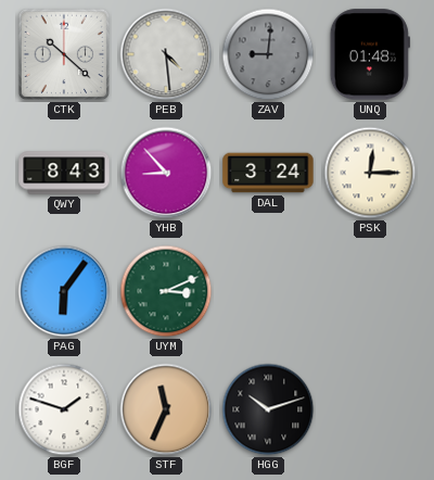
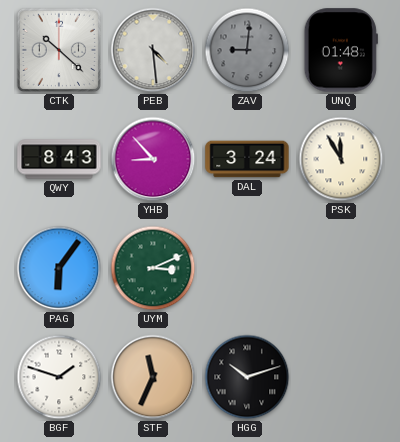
PSK: 12:15 -> 11:55 (341, 159)
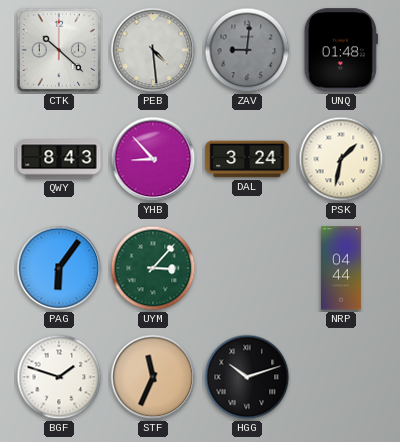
PSK: 11:55 -> 1:32 (341, 159)
UYM: 3:11 -> 3:07 (153, 268)
NRP: none -> 04:44 (341, 268)
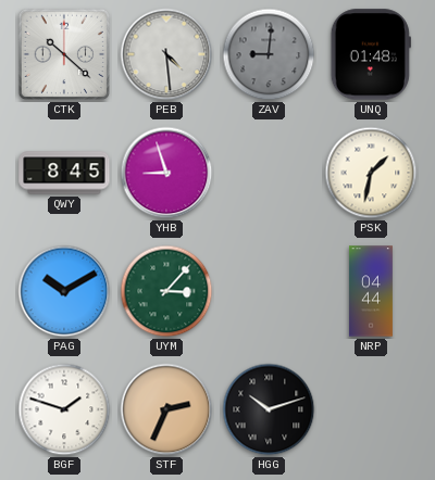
QWY: 8:43 -> 8:45 (64, 173)
YHB: 8:53 -> 8:57 (166, 173)
DAL: 3:24 -> none (247, 159)
PAG: 6:06 -> 10:10 (64, 291)
STF: 11:34 -> 2:34 (166, 409)
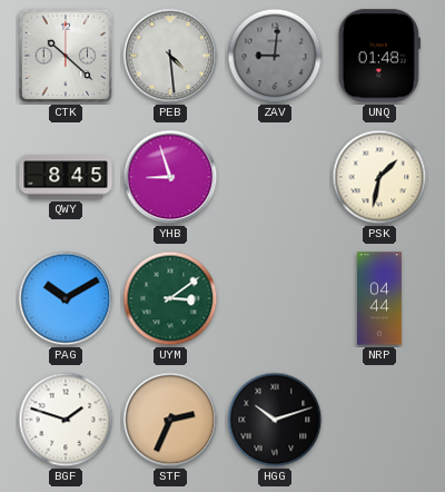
UYM: 3:07 -> 3:09 (170, 298)
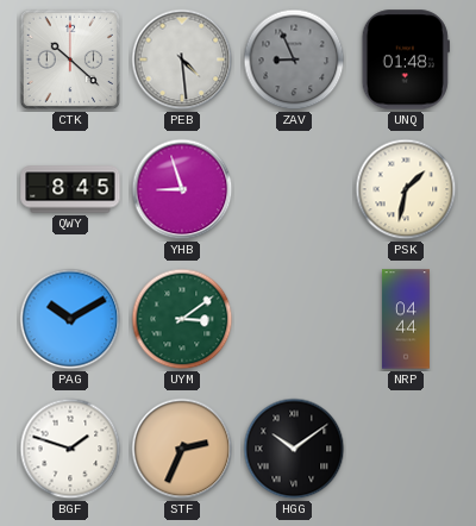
ZAV: 9:01 -> 8:56 (294, 60)
HGG: 10:12 -> 10:09 (294, 449)
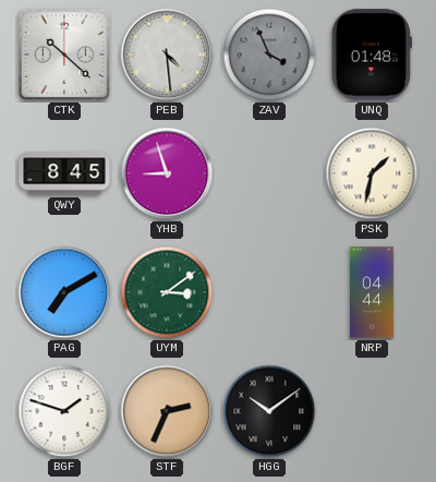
ZAV: 8:56 -> 3:56 (269, 55)
PAG: 10:10 -> 7:10 (64, 292)
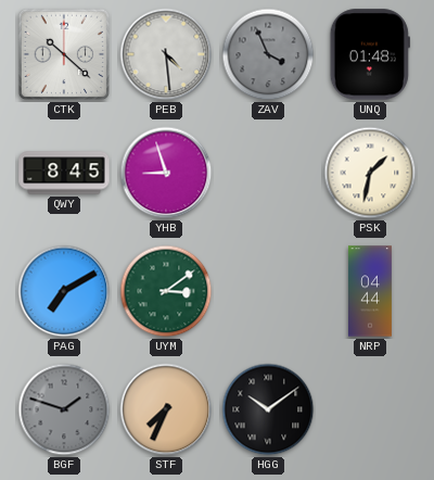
BGF dial: white -> grey (64, 409)
STF: 2:34 -> 7:34 (166, 409)
